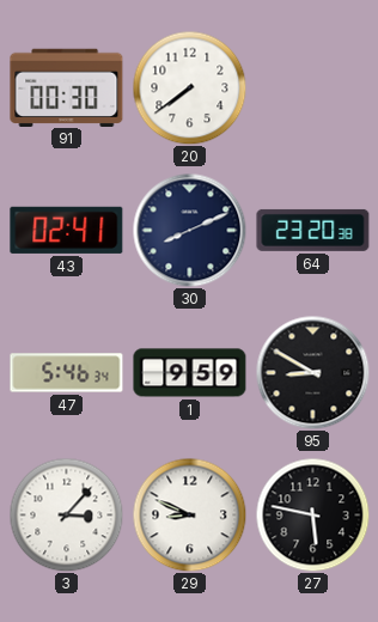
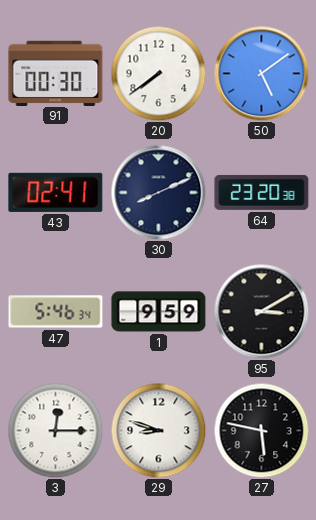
50: none -> 5:09 (261, 73)
95: 8:50 -> 3:10 (261, 311)
3: 3:07 -> 12:15 (55, 430)
29: 8:49 -> 8:48 (158, 430)
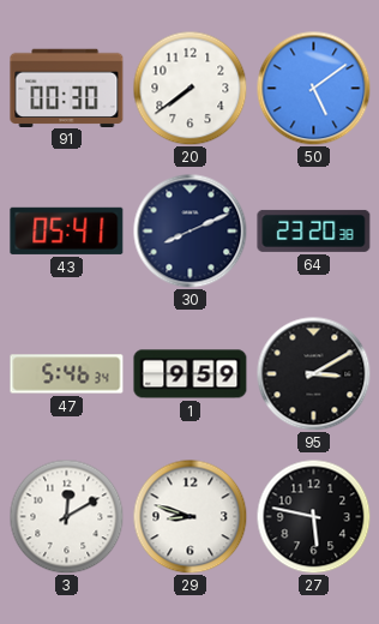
43: 02:41 -> 05:41 (67, 230)
3: 12:15 -> 12:10 (66, 516)
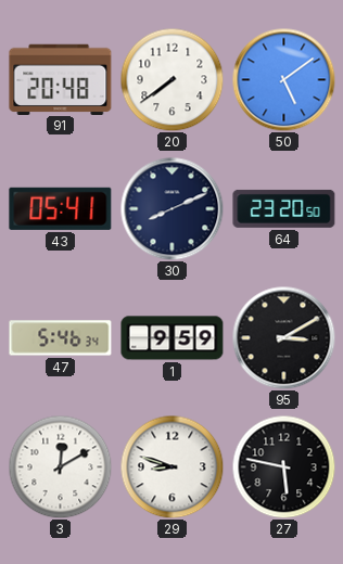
91: 00:30 -> 20:48 (61, 79)
64: 23:20:38 -> 23:20:50 (284, 208)
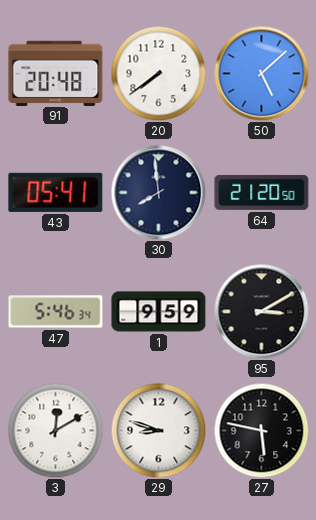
50: 5:09 -> 5:08 (261, 73)
30: 8:11 -> 7:59 (158, 192)
64: 23:20 -> 21:20 (262, 192)
